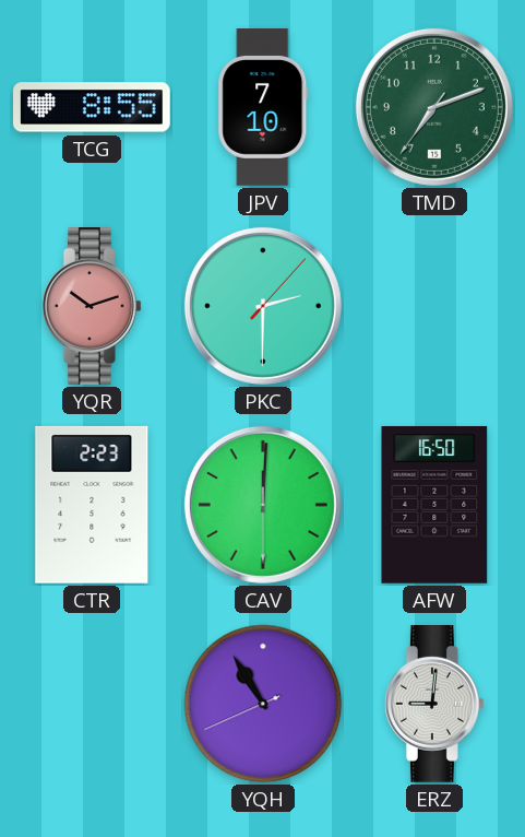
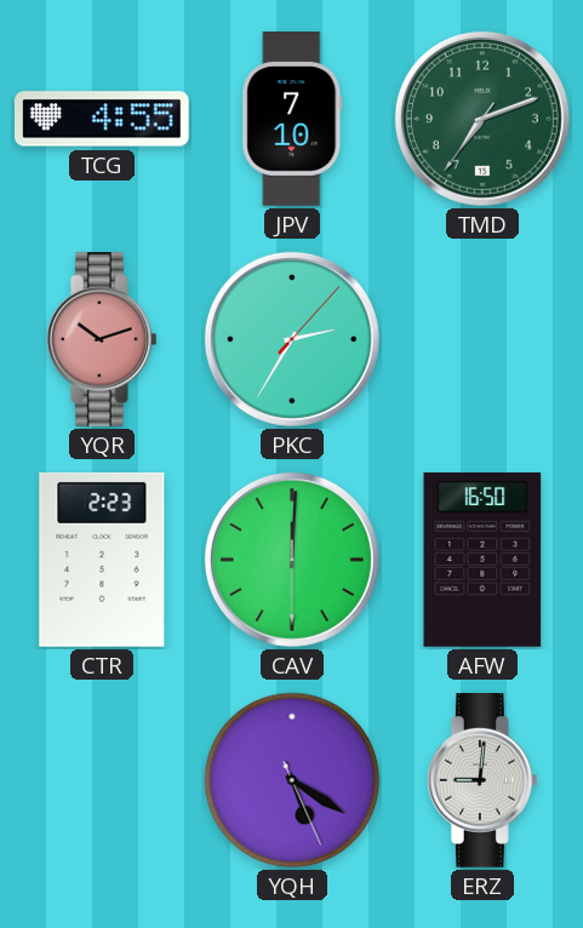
TCG: 8:55 -> 4:55 (103, 119)
PKC: 2:30 -> 2:35 (292, 339)
YQH: 10:54 -> 5:20 (292, 780)
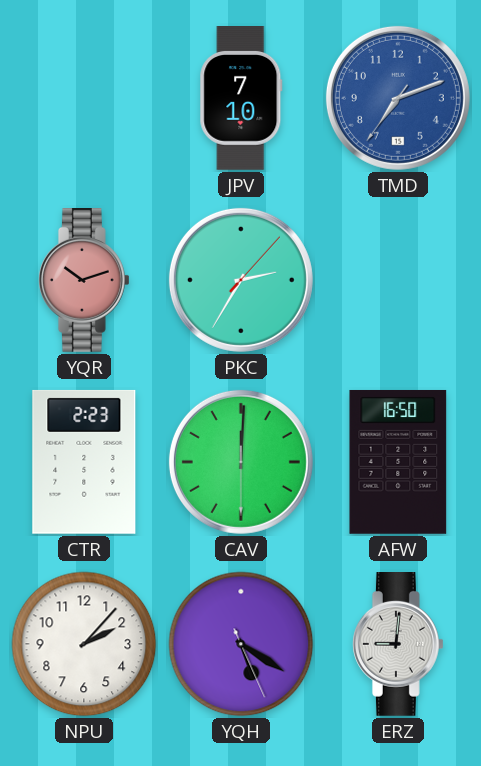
TCG: 4:55 -> none (103, 119)
TMD dial: green -> blue (398, 98)
NPU: none -> 2:07 (84, 644)
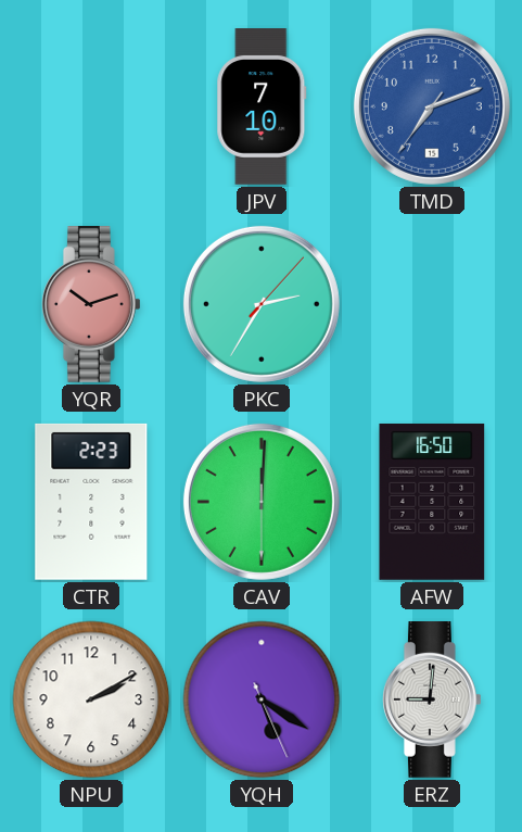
NPU: 2:07 -> 2:10 (91, 699)
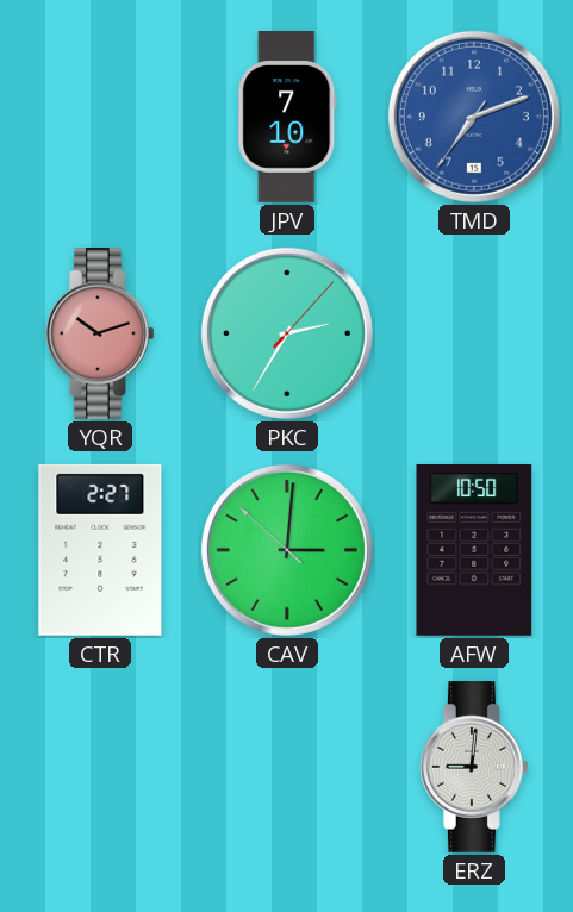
CTR: 2:23 -> 2:27 (100, 550)
CAV: 12:00 -> 3:00 (287, 550)
AFW: 16:50 -> 10:50 (474, 550)
NPU: 2:10 -> none (91, 699)
YQH: 5:20 -> none (262, 699)
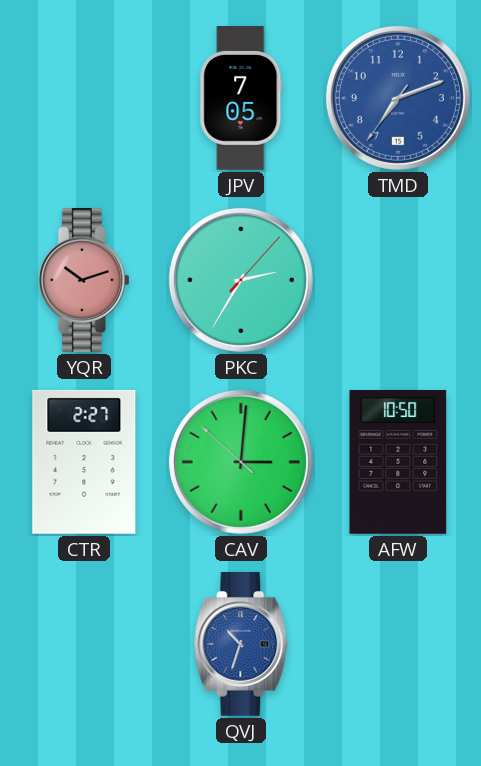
JPV: 7:10 -> 7:05 (241, 99)
QVJ: none -> 10:33 (241, 645)
ERZ: 9:01 -> none (474, 768)
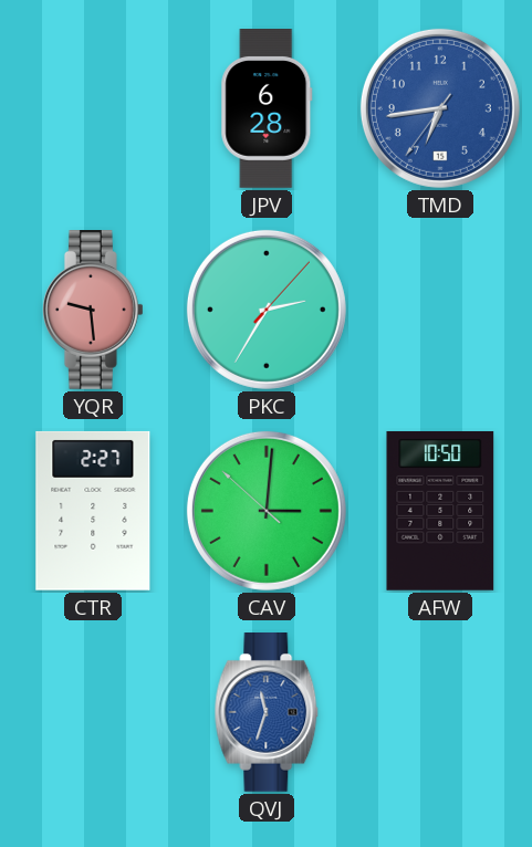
JPV: 7:05 -> 6:28 (267, 109)
TMD: 7:11 -> 6:43 (440, 108)
YQR: 10:12 -> 9:29 (93, 311)
QVJ: 10:33 -> 11:33 (267, 713)
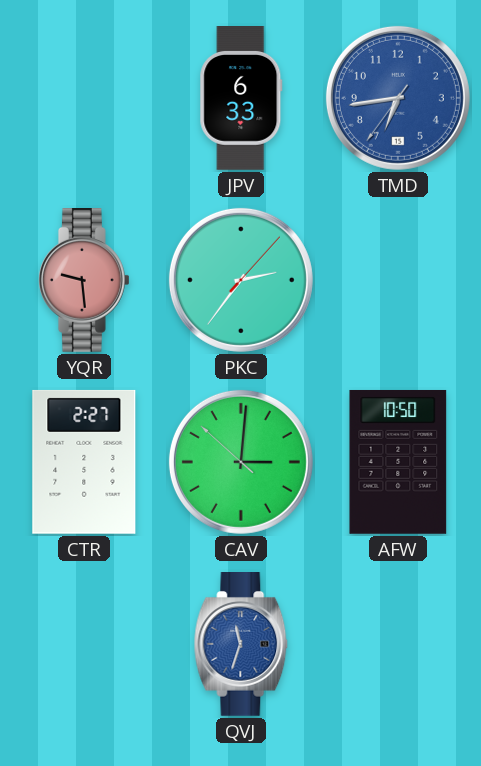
JPV: 6:28 -> 6:33 (241, 99)
PKC: 2:35 -> 2:36 (241, 280)
